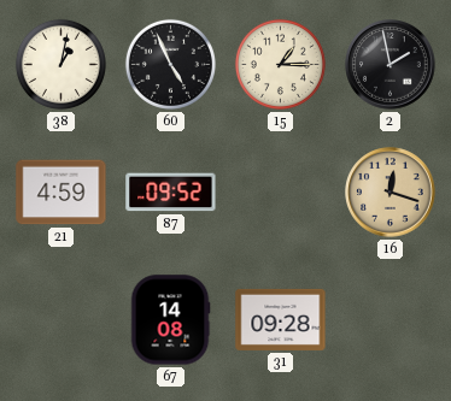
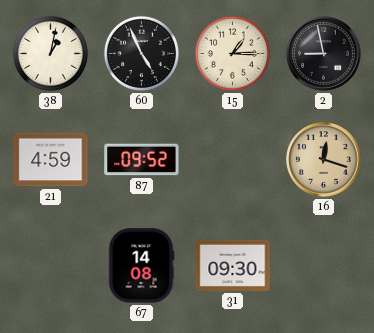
2: 1:58 -> 8:58 (324, 54)
31: 09:28 -> 09:30 (233, 265)
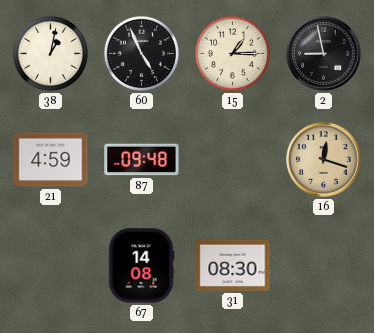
87: 09:52 -> 09:48 (142, 160)
31: 09:30 -> 08:30 (233, 265)
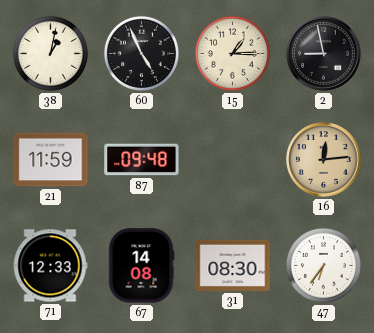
21: 4:59 -> 11:59 (51, 160)
16: 12:18 -> 12:14 (324, 160)
71: none -> 12:33 (50, 266)
47: none -> 6:36 (323, 265)
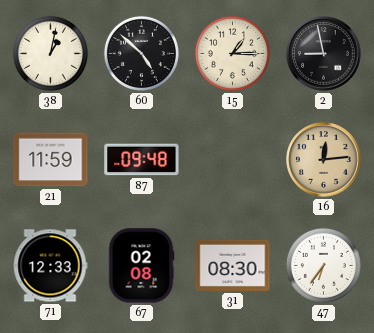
60: 4:56 -> 4:52 (141, 53)
67: 14:08 -> 02:08 (141, 266)
